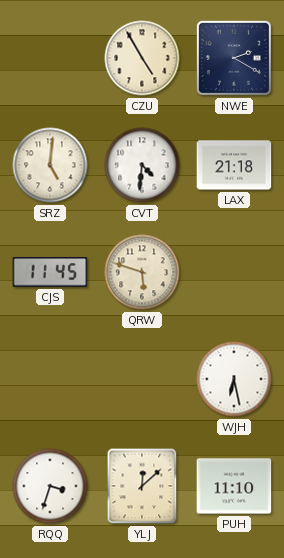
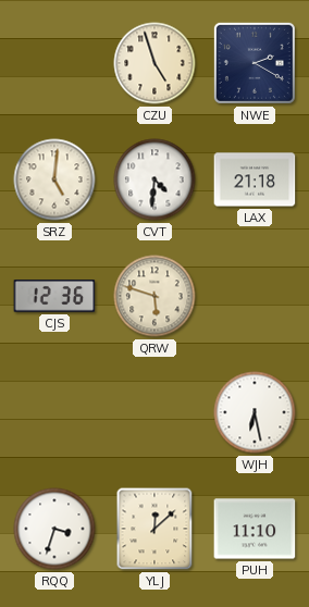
CZU: 4:55 -> 4:57 (154, 63)
CJS: 11:45 -> 12:36 (54, 296)
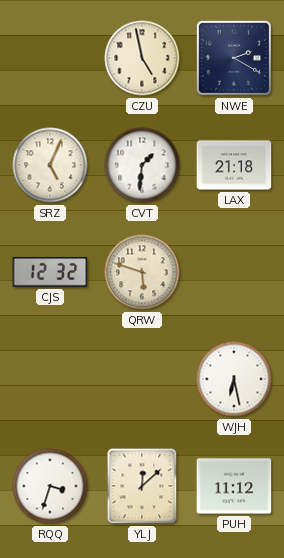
CZU: 4:57 -> 4:58 (142, 58)
SRZ: 5:01 -> 5:04 (50, 165)
CVT: 4:31 -> 1:31 (142, 165)
CJS: 12:36 -> 12:32 (50, 272)
PUH: 11:10 -> 11:12 (234, 486)
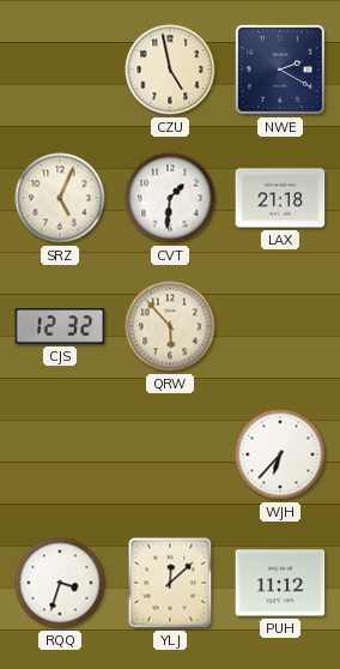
QRW: 5:48 -> 5:53 (170, 326)
WJH: 6:28 -> 6:37 (280, 454)
